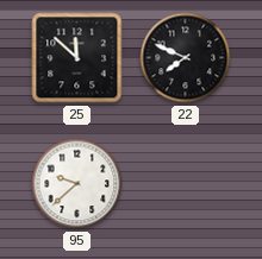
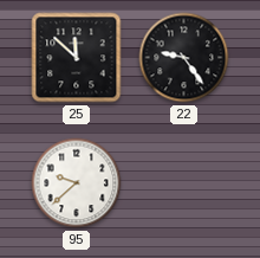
22: 7:49 -> 9:24 (184, 58)
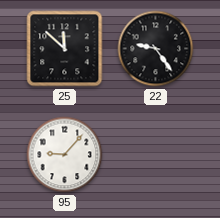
95: 9:38 -> 9:07 (65, 155)
